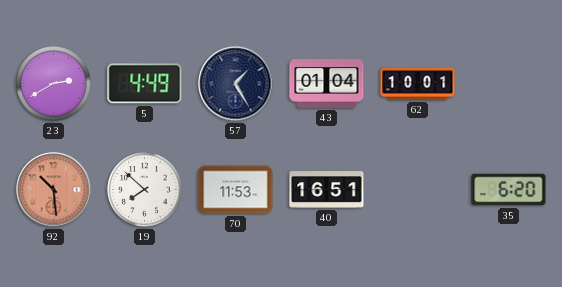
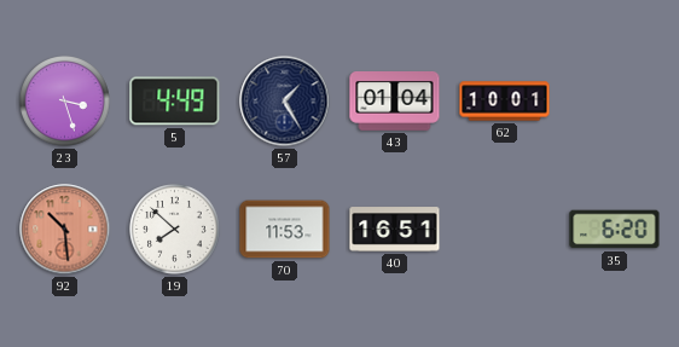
23: 2:40 -> 3:27 (65, 102)
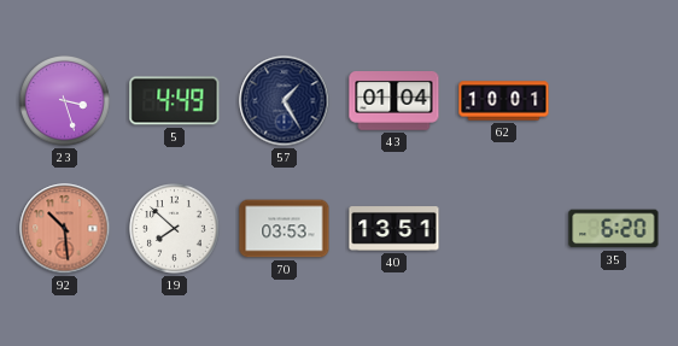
70: 11:53 -> 03:53 (285, 229)
40: 16:51 -> 13:51 (394, 229)
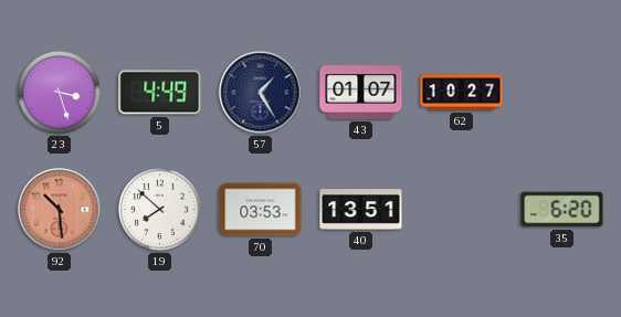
43: 01:04 -> 01:07 (361, 93)
62: 10:01 -> 10:27 (462, 93)
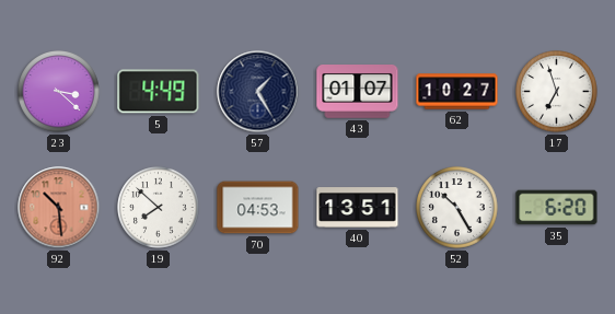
23: 3:27 -> 3:22 (59, 92)
17: none -> 6:57 (557, 92)
70: 03:53 -> 04:53 (258, 208)
52: none -> 10:25 (457, 208)
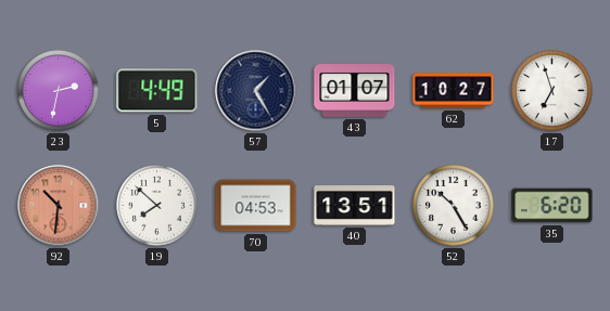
23: 3:22 -> 2:32 (59, 91)
92: 10:29 -> 10:31 (59, 206)
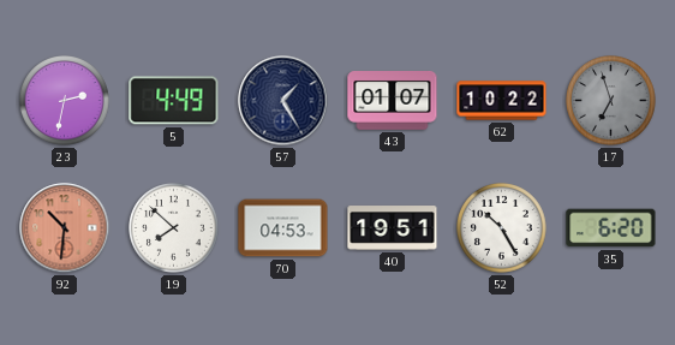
62: 10:27 -> 10:22 (502, 101)
17 dial: white -> grey (611, 101)
40: 13:51 -> 19:51 (393, 228)
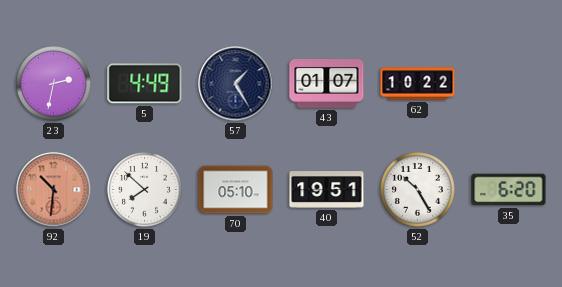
17: 6:57 -> none (611, 101)
70: 04:53 -> 05:10 (236, 190)
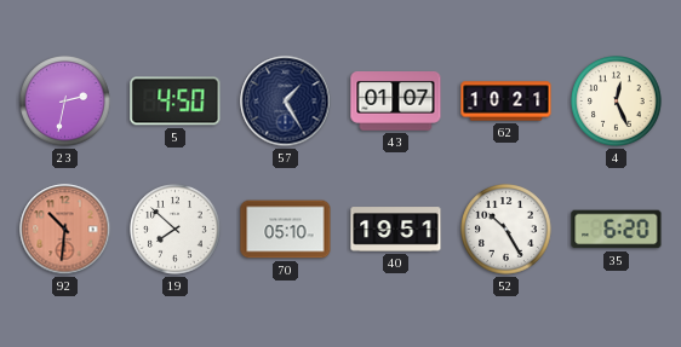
5: 4:49 -> 4:50 (176, 102)
62: 10:22 -> 10:21 (507, 102)
4: none -> 12:26 (617, 102)
